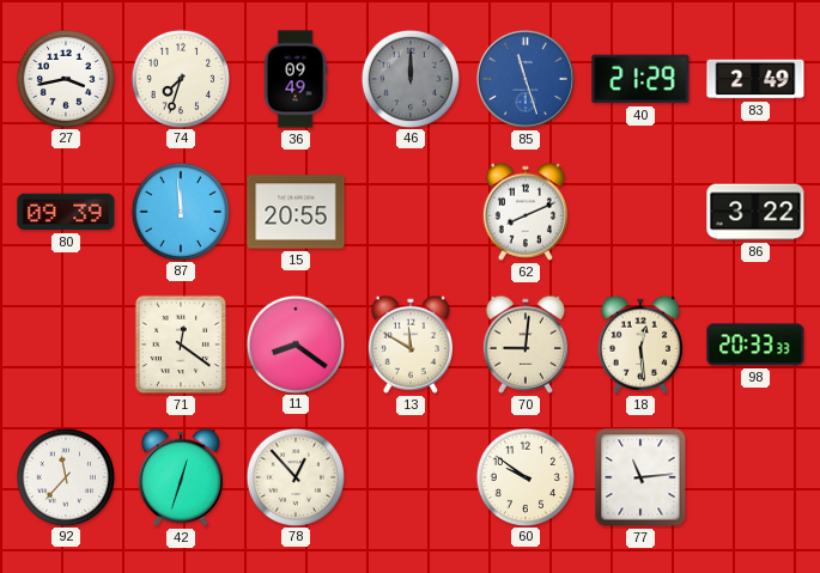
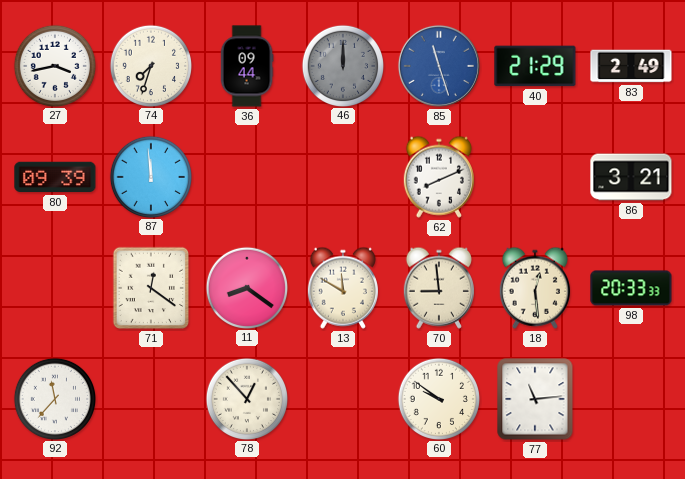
36: 09:49 -> 09:44 (247, 66)
15: 20:55 -> none (296, 212)
86: 3:22 -> 3:21 (631, 177)
70: 9:01 -> 8:59 (439, 288)
42: 12:33 -> none (181, 477)
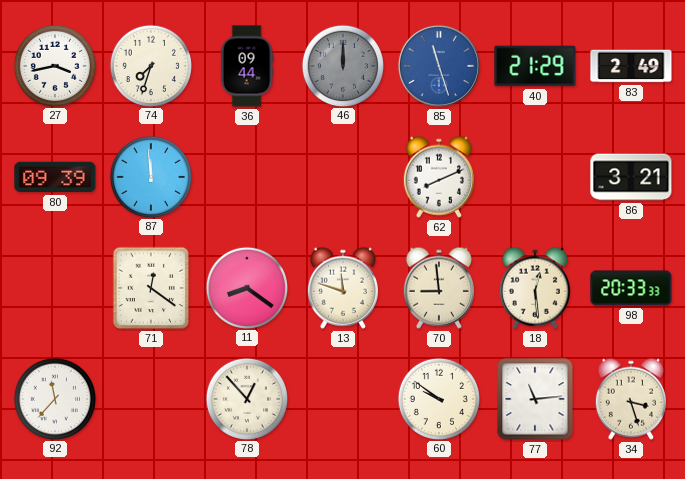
13: 11:50 -> 11:48 (343, 288)
34: none -> 3:27 (631, 399)
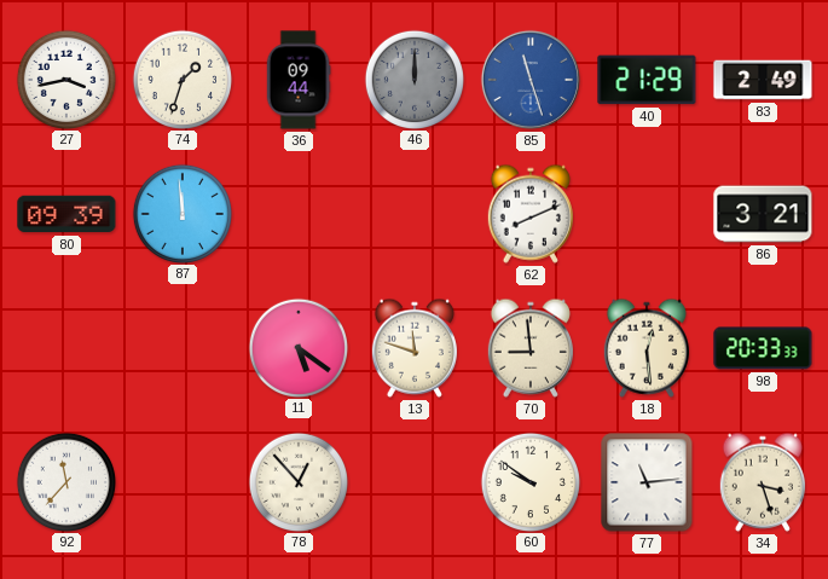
74: 7:33 -> 1:33 (181, 79)
71: 12:21 -> none (151, 288)
11: 8:21 -> 5:21 (297, 347)
